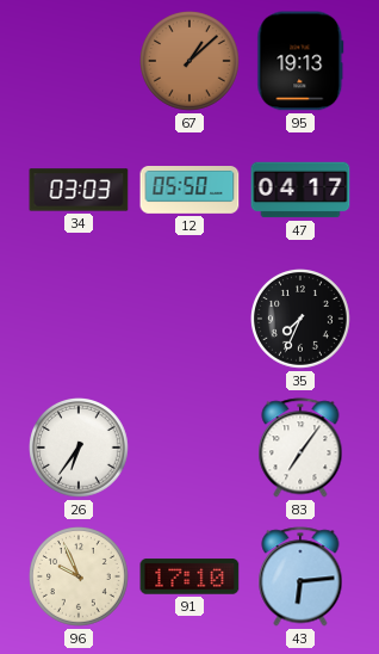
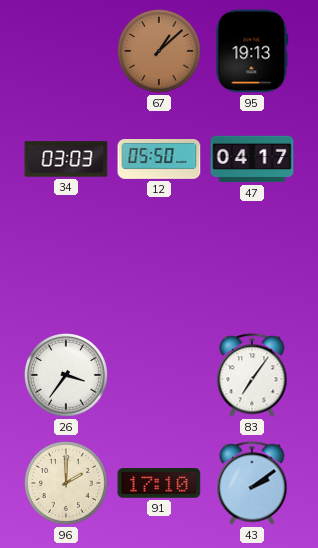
35: 7:34 -> none (302, 320)
26: 6:36 -> 3:36 (67, 376)
96: 9:56 -> 2:00 (67, 484)
43: 6:14 -> 2:09 (252, 483)
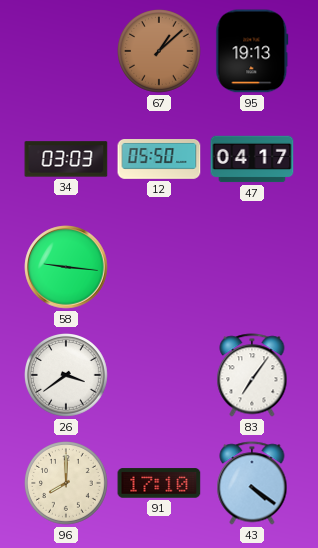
58: none -> 9:16 (66, 267)
26: 3:36 -> 3:39 (67, 376)
96: 2:00 -> 8:00 (67, 484)
43: 2:09 -> 4:21 (252, 483)
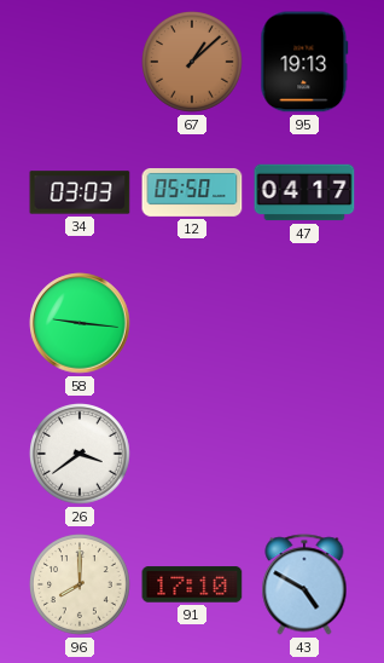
83: 7:06 -> none (252, 375)
43: 4:21 -> 4:50 (304, 584)
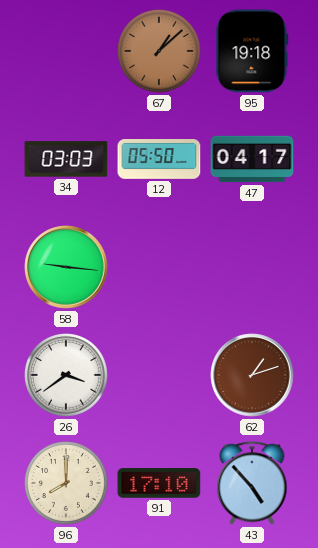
95: 19:13 -> 19:18 (252, 51)
62: none -> 1:12 (252, 375)
43: 4:50 -> 4:53 (252, 483)
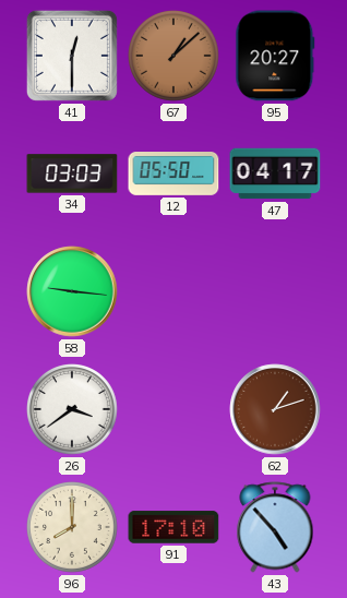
41: none -> 12:30 (72, 56)
95: 19:18 -> 20:27 (275, 56)
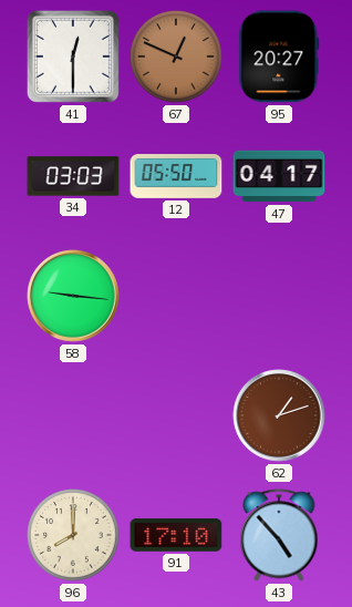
67: 1:08 -> 12:49 (177, 58)
26: 3:39 -> none (73, 410)
